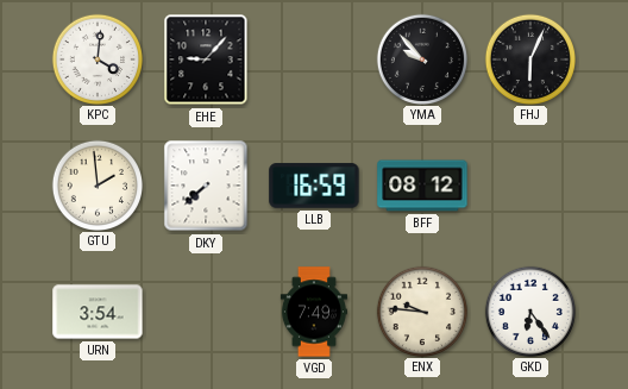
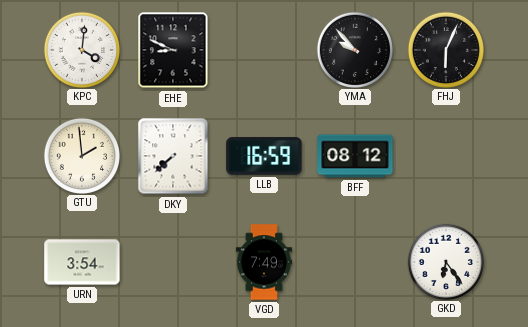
EHE: 9:07 -> 8:49 (173, 50)
ENX: 9:46 -> none (421, 310)
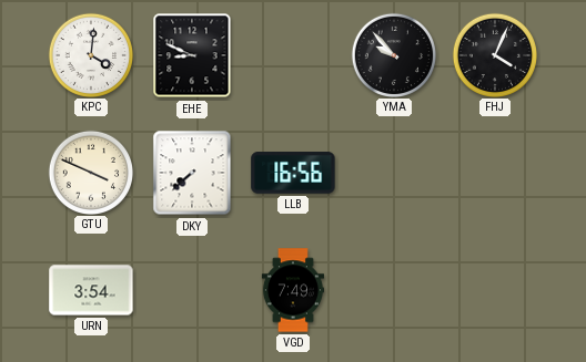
FHJ: 6:04 -> 4:04 (494, 54)
GTU: 1:59 -> 3:49 (90, 172)
LLB: 16:59 -> 16:56 (293, 173)
BFF: 08:12 -> none (355, 156)
GKD: 6:24 -> none (445, 261)
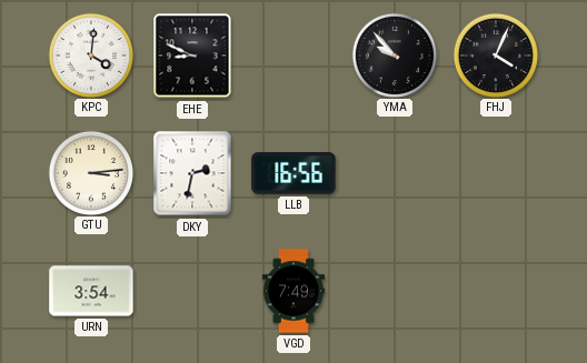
GTU: 3:49 -> 3:14 (90, 172)
DKY: 7:38 -> 2:32 (192, 173)
